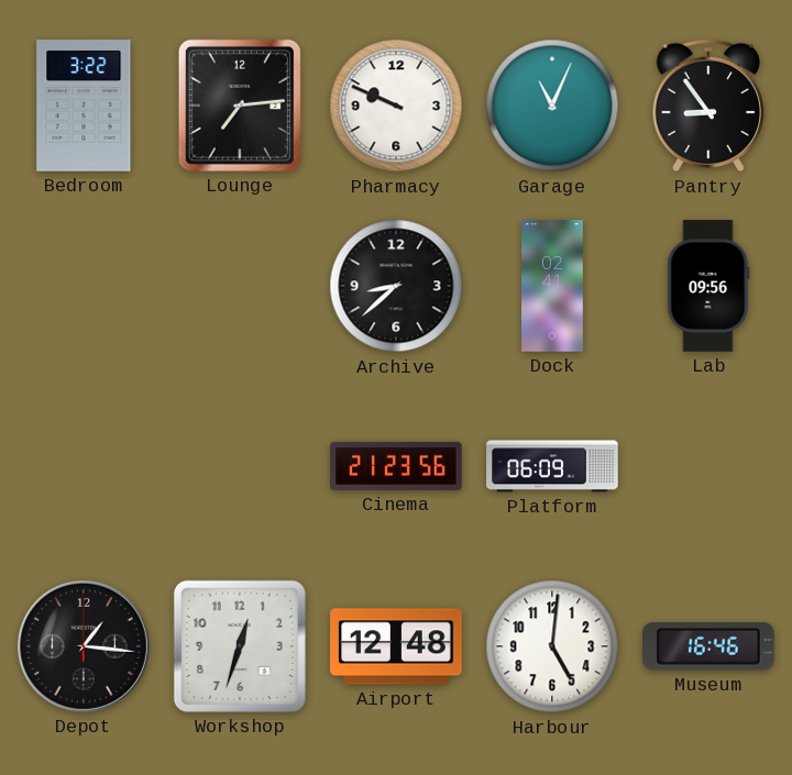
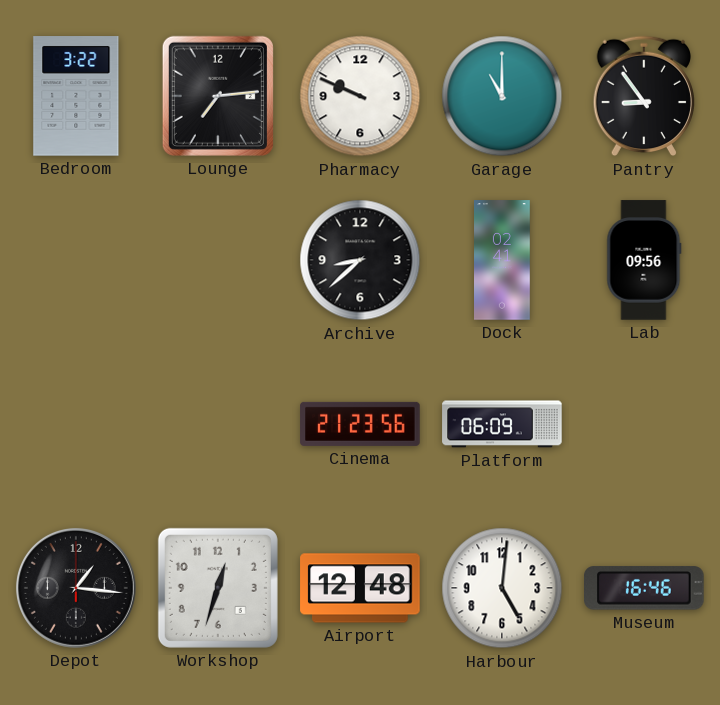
Garage: 11:04 -> 11:00 (502, 96)
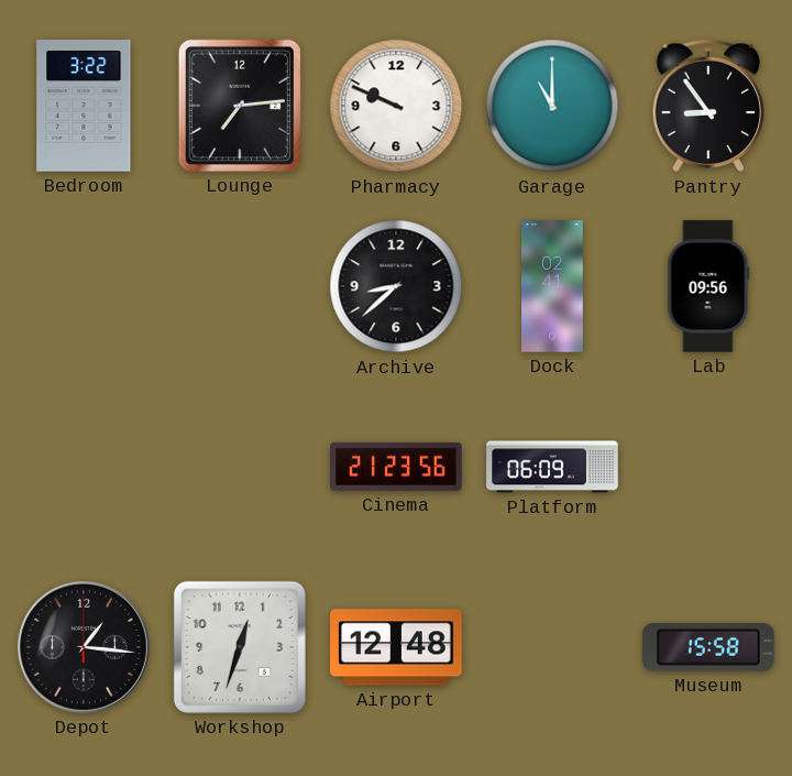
Harbour: 5:01 -> none (502, 588)
Museum: 16:46 -> 15:58 (710, 647)
